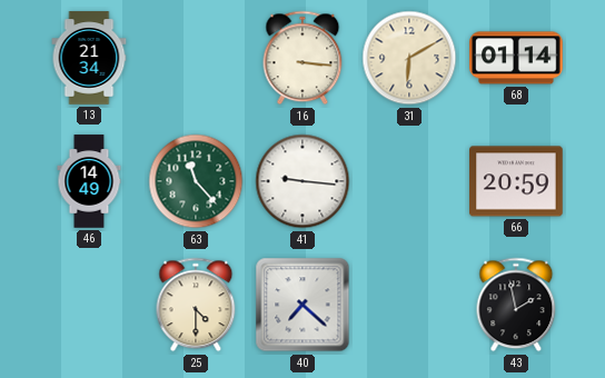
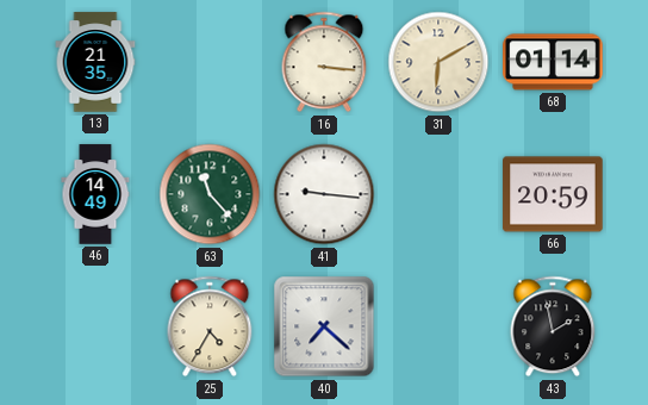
13: 21:34 -> 21:35 (95, 62)
25: 4:30 -> 4:35 (210, 326)
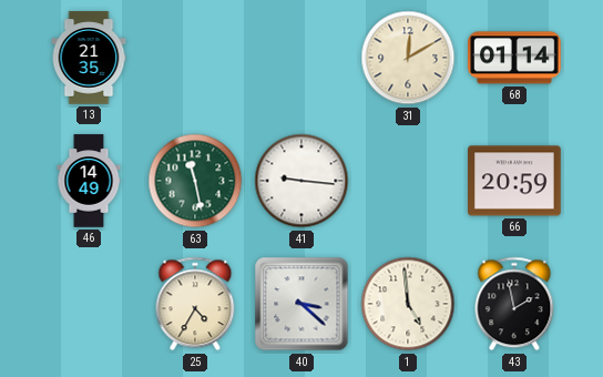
16: 3:16 -> none (324, 62)
31: 6:10 -> 12:10 (408, 58)
63: 11:23 -> 11:28 (195, 181)
40: 7:22 -> 3:22 (301, 304)
1: none -> 4:59 (408, 304)
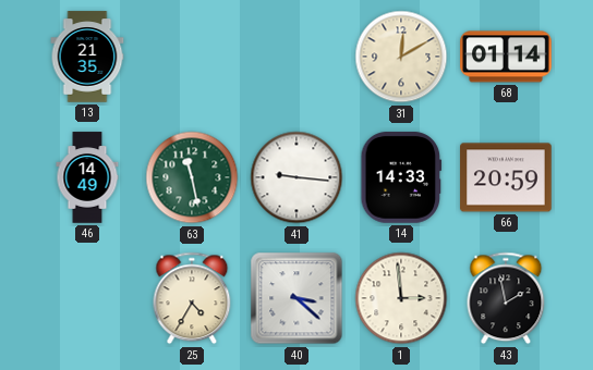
14: none -> 14:33 (401, 177)
1: 4:59 -> 2:59 (401, 298)
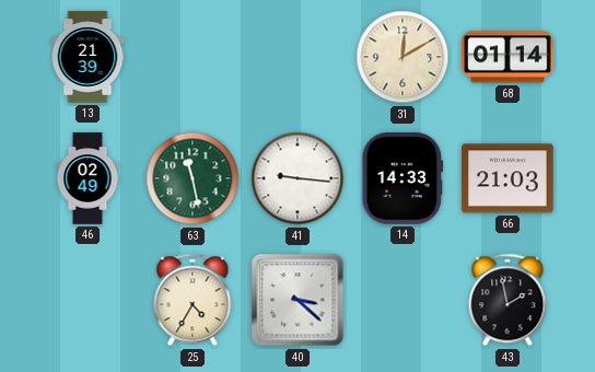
13: 21:35 -> 21:39 (87, 57)
46: 14:49 -> 02:49 (87, 178)
66: 20:59 -> 21:03 (507, 178)
1: 2:59 -> none (401, 298)
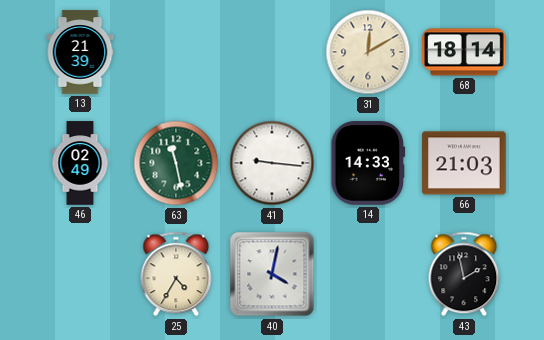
68: 01:14 -> 18:14 (464, 52)
40: 3:22 -> 4:02 (272, 274)
